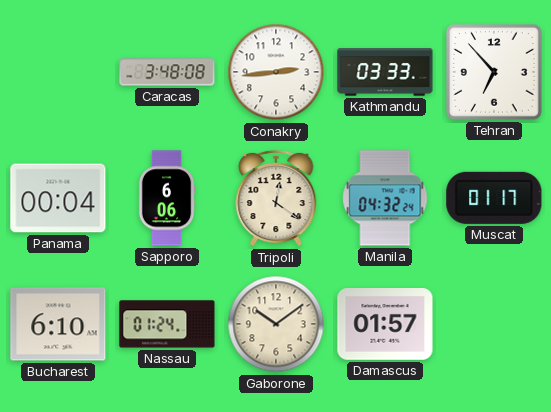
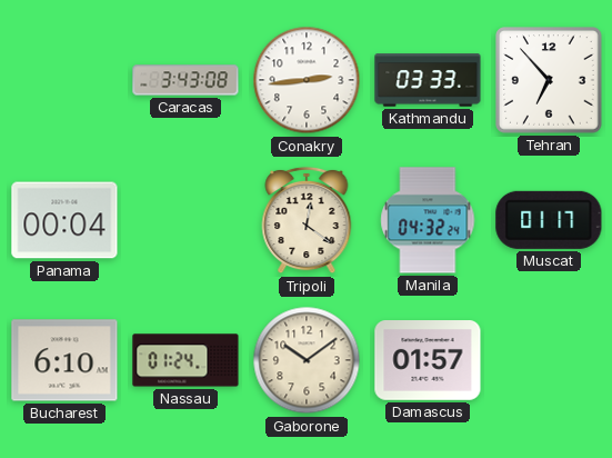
Caracas: 3:48 -> 3:43 (185, 80)
Sapporo: 6:06 -> none (167, 198)
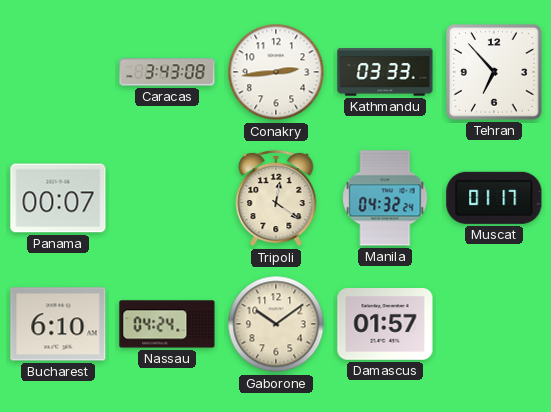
Panama: 00:04 -> 00:07 (58, 198)
Nassau: 01:24 -> 04:24 (167, 324)
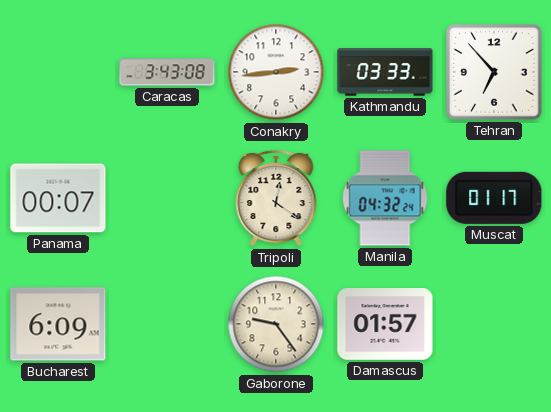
Bucharest: 6:10 -> 6:09 (58, 324)
Nassau: 04:24 -> none (167, 324)
Gaborone: 10:09 -> 9:24 (276, 324)
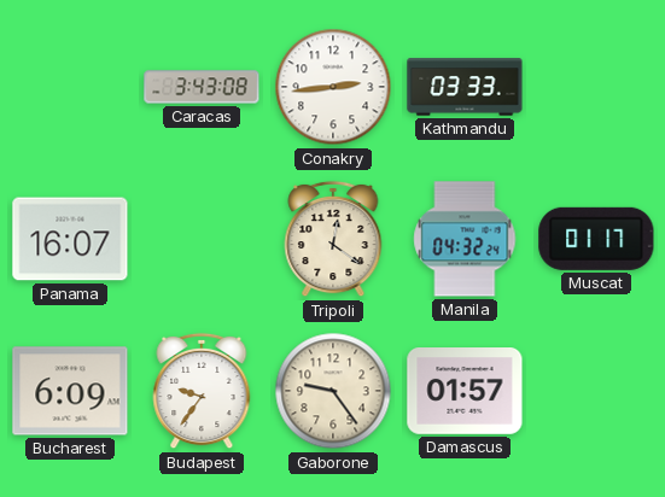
Tehran: 6:53 -> none (494, 72)
Panama: 00:07 -> 16:07 (70, 239)
Budapest: none -> 9:36 (202, 391)
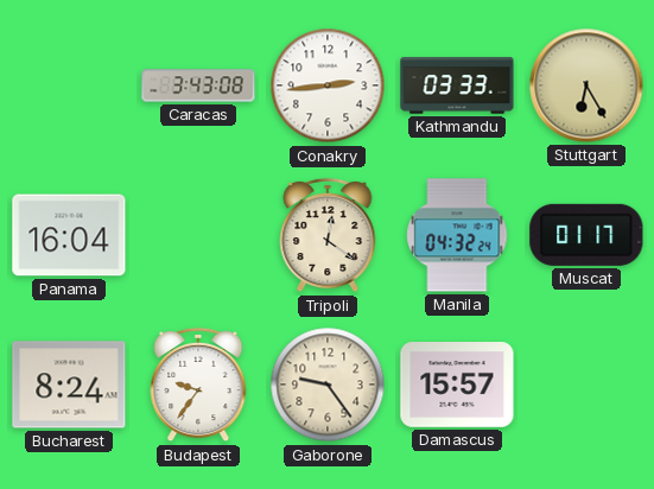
Stuttgart: none -> 6:25 (586, 85)
Panama: 16:07 -> 16:04 (69, 235)
Bucharest: 6:09 -> 8:24 (69, 385)
Damascus: 01:57 -> 15:57 (457, 386)
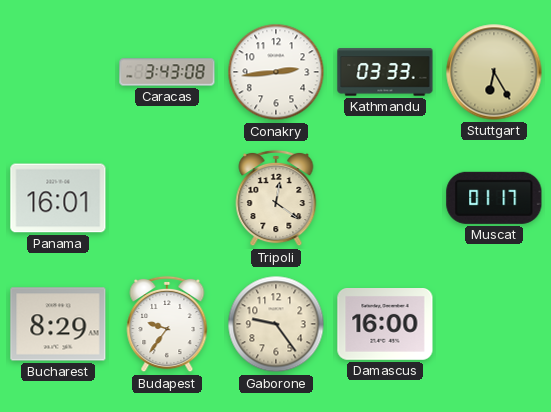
Panama: 16:04 -> 16:01 (58, 198)
Manila: 04:32 -> none (457, 235)
Bucharest: 8:24 -> 8:29 (58, 324)
Damascus: 15:57 -> 16:00 (385, 325)
